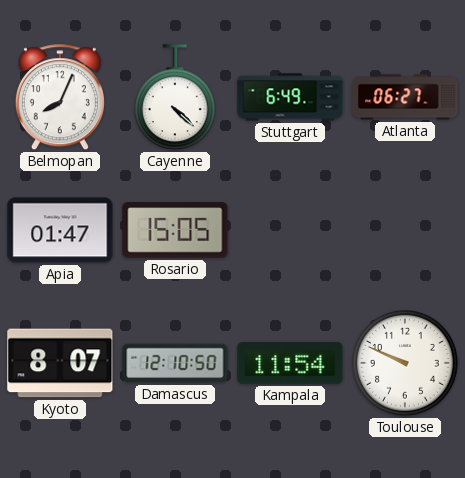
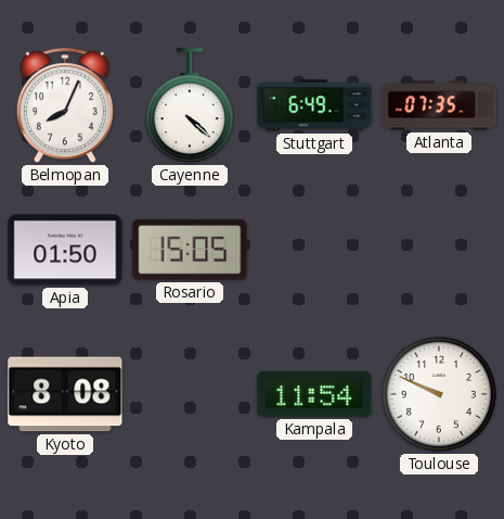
Atlanta: 06:27 -> 07:35 (439, 105)
Apia: 01:47 -> 01:50 (65, 250)
Kyoto: 8:07 -> 8:08 (65, 394)
Damascus: 12:10 -> none (175, 363)
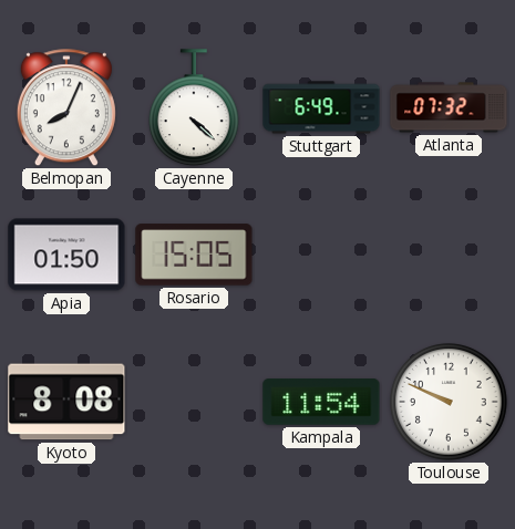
Atlanta: 07:35 -> 07:32 (449, 107)
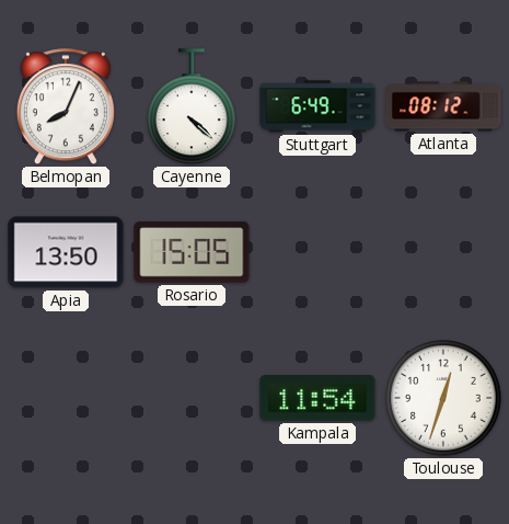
Atlanta: 07:32 -> 08:12 (443, 106)
Apia: 01:50 -> 13:50 (66, 252)
Kyoto: 8:08 -> none (66, 402)
Toulouse: 9:49 -> 12:33 (444, 399)
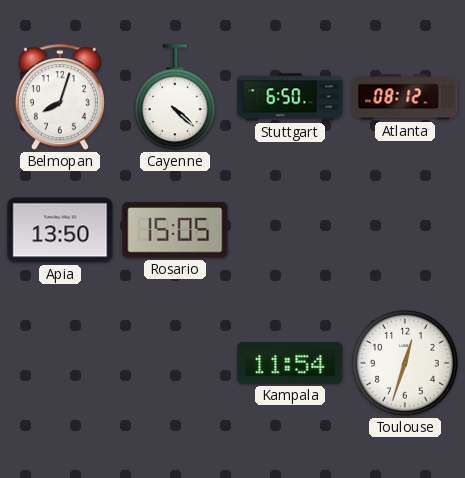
Belmopan: 8:04 -> 8:03 (60, 98)
Stuttgart: 6:49 -> 6:50 (290, 97)
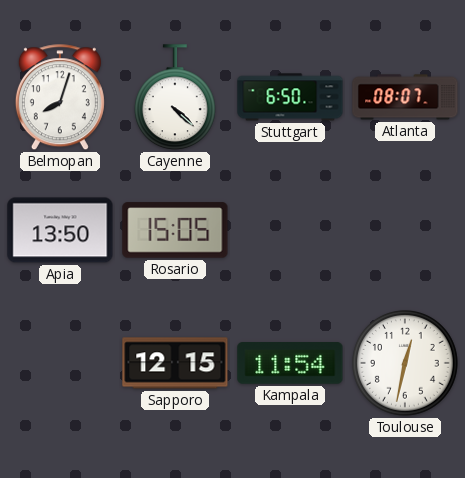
Atlanta: 08:12 -> 08:07 (405, 97)
Sapporo: none -> 12:15 (175, 363)
Toulouse: 12:33 -> 12:32 (406, 364)
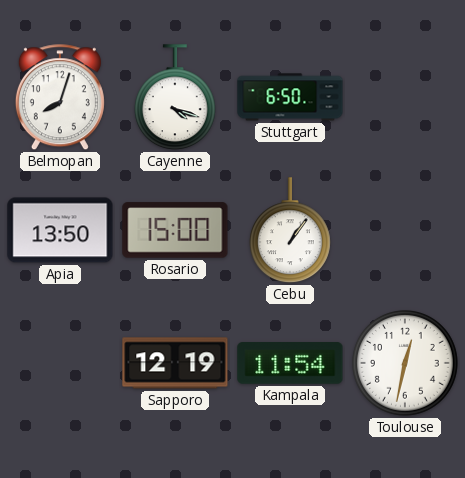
Cayenne: 4:22 -> 4:18 (175, 98)
Atlanta: 08:07 -> none (405, 97)
Rosario: 15:05 -> 15:00 (175, 230)
Cebu: none -> 1:06 (290, 231)
Sapporo: 12:15 -> 12:19 (175, 363)
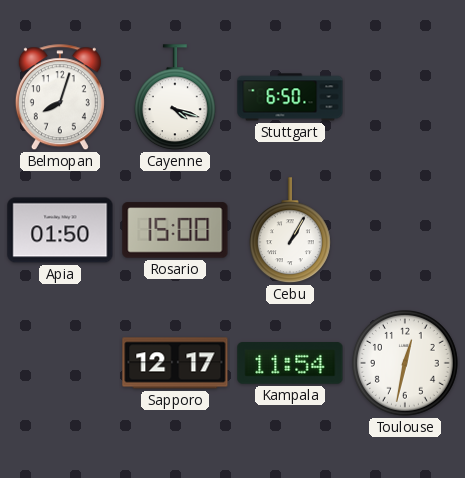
Apia: 13:50 -> 01:50 (60, 230)
Cebu: 1:06 -> 1:05 (290, 231)
Sapporo: 12:19 -> 12:17 (175, 363)
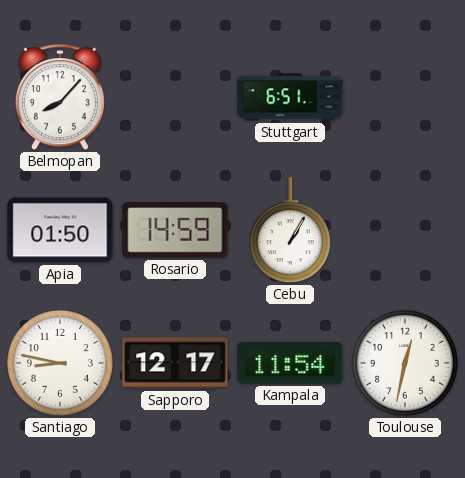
Belmopan: 8:03 -> 8:07 (60, 98)
Cayenne: 4:18 -> none (175, 98)
Stuttgart: 6:50 -> 6:51 (290, 97)
Rosario: 15:00 -> 14:59 (175, 230)
Santiago: none -> 8:47 (61, 364)
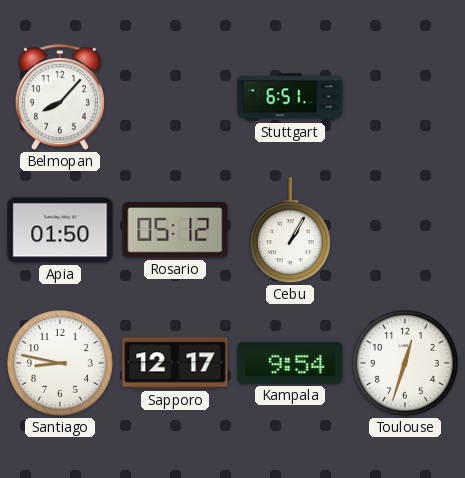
Rosario: 14:59 -> 05:12 (175, 230)
Kampala: 11:54 -> 9:54 (290, 363)
Toulouse: 12:32 -> 12:33 (406, 364)
